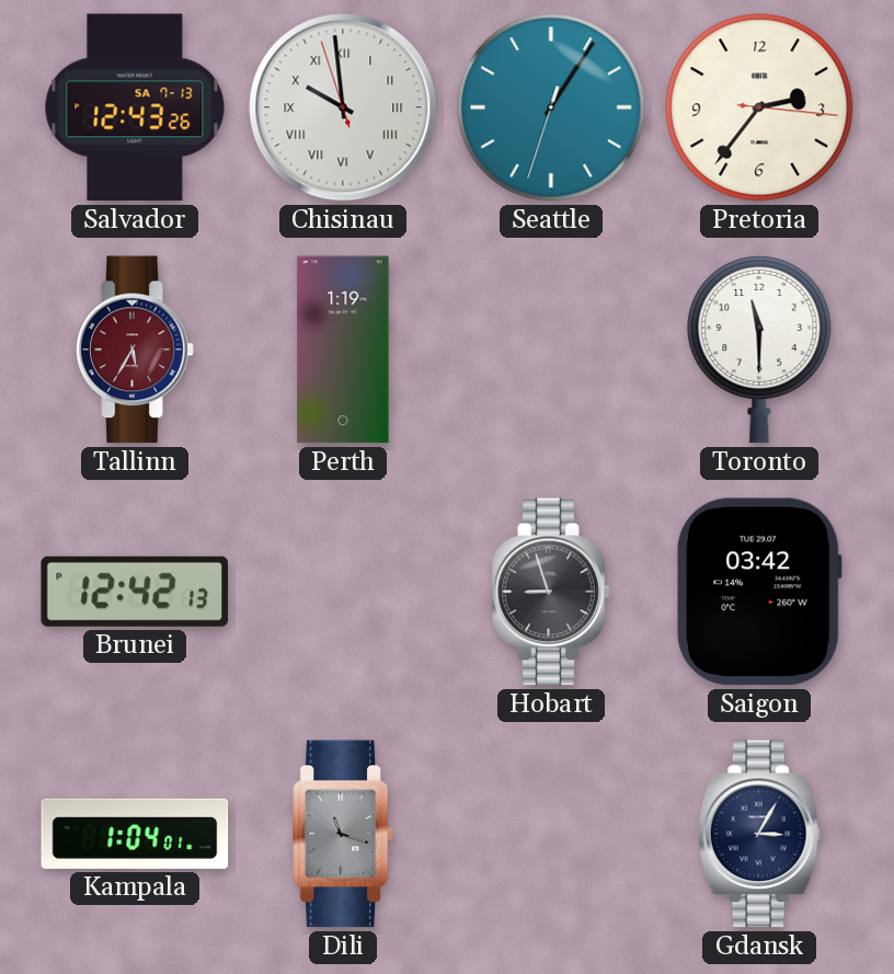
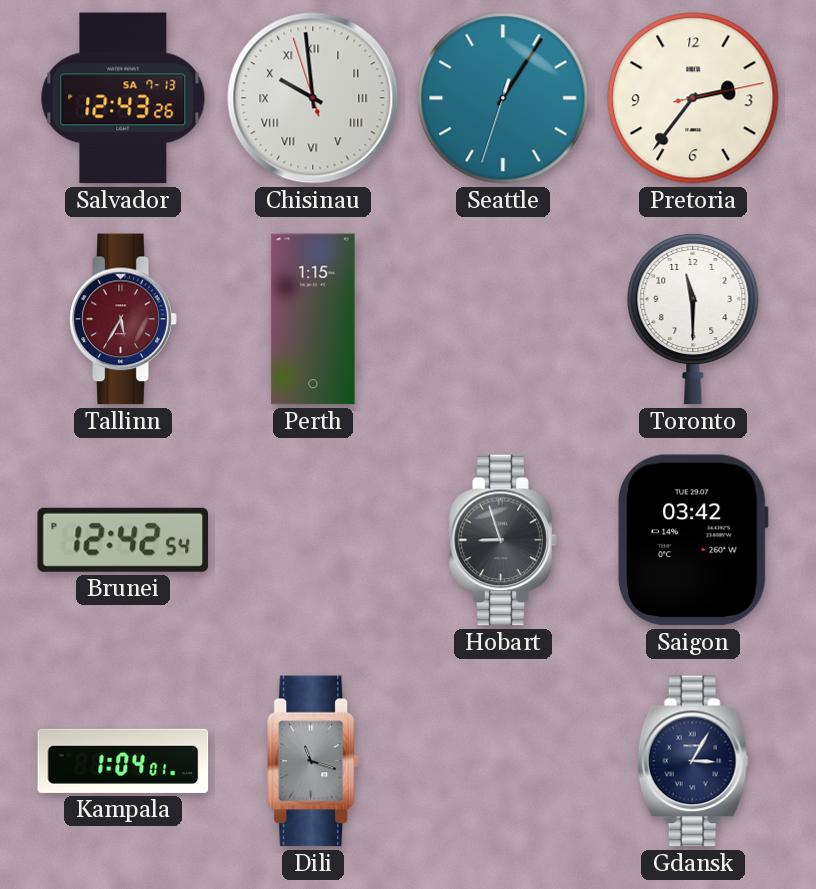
Pretoria: 2:36:16 -> 2:36:13 (693, 98)
Perth: 1:19 -> 1:15 (313, 319)
Brunei: 12:42:13 PM -> 12:42:54 PM (123, 540)
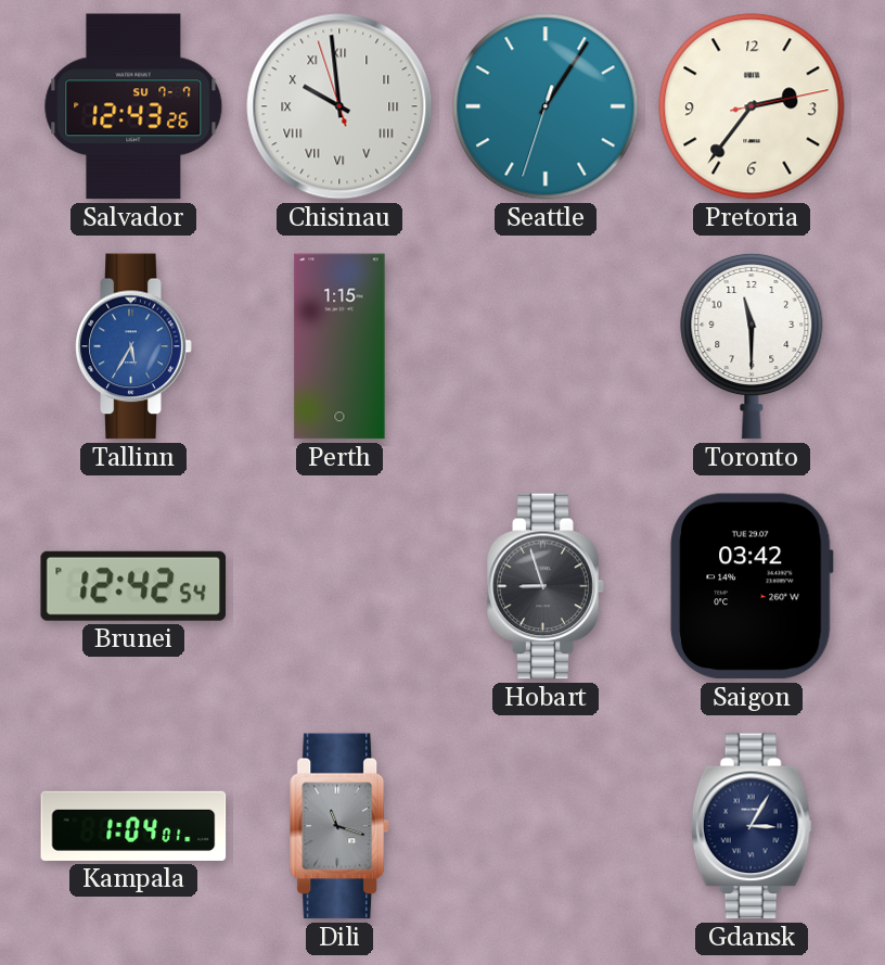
Salvador date: SA 7-13 -> SU 7-7 (133, 106)
Tallinn dial: burgundy -> blue (133, 346)
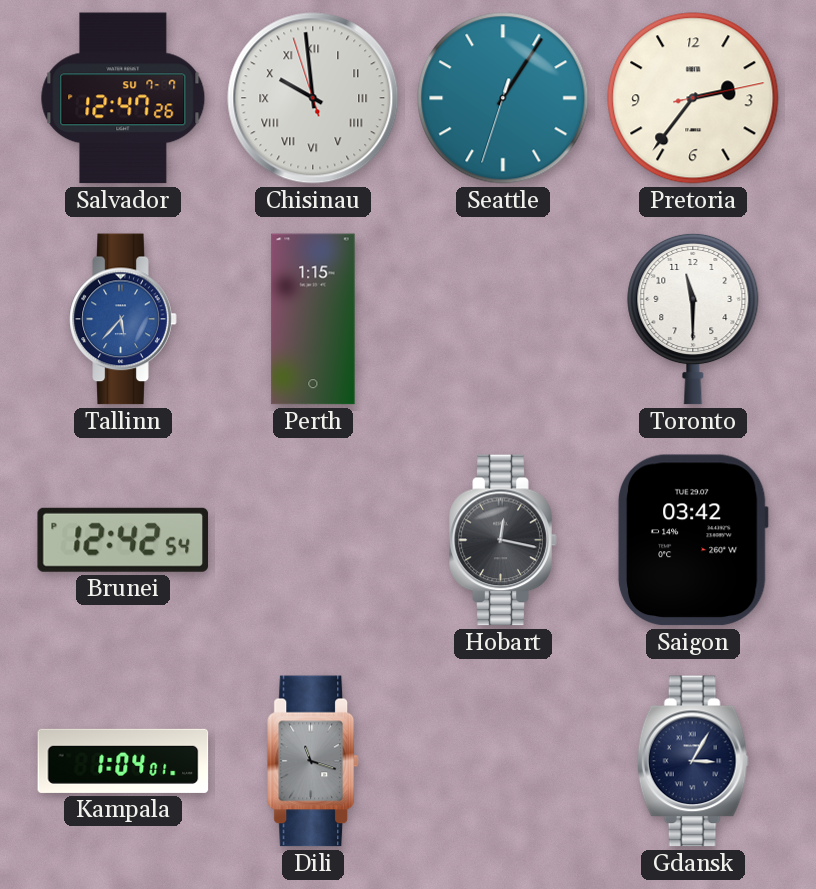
Salvador: 12:43 -> 12:47 (123, 98)
Tallinn: 5:35 -> 5:37 (123, 319)
Hobart: 8:57 -> 12:17 (503, 540)
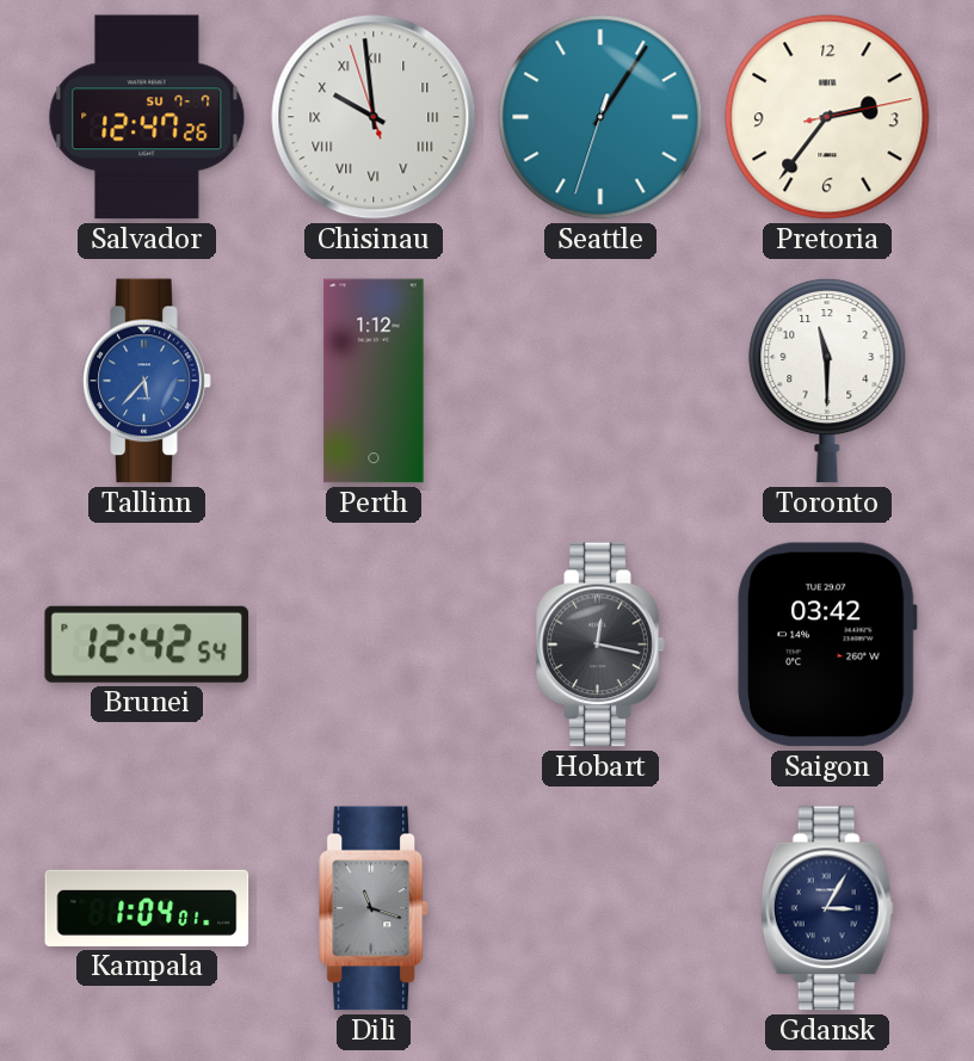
Perth: 1:15 -> 1:12 (374, 381)
